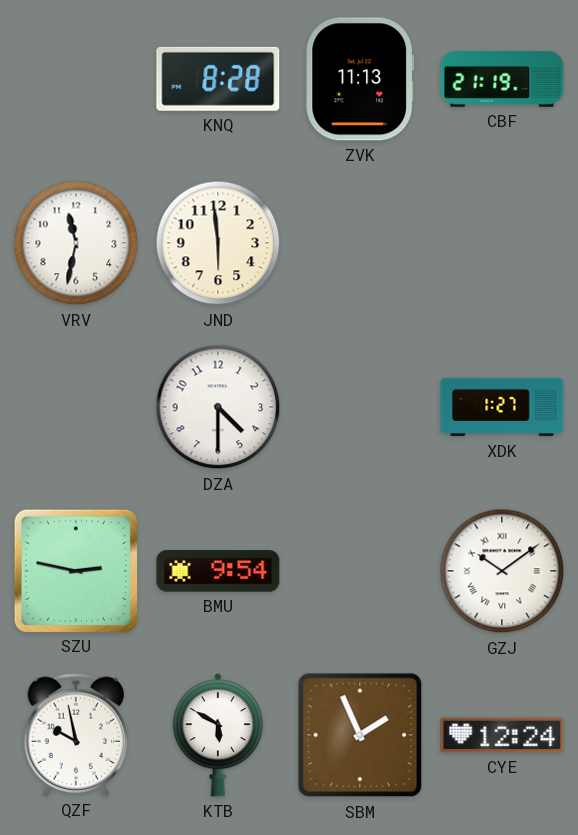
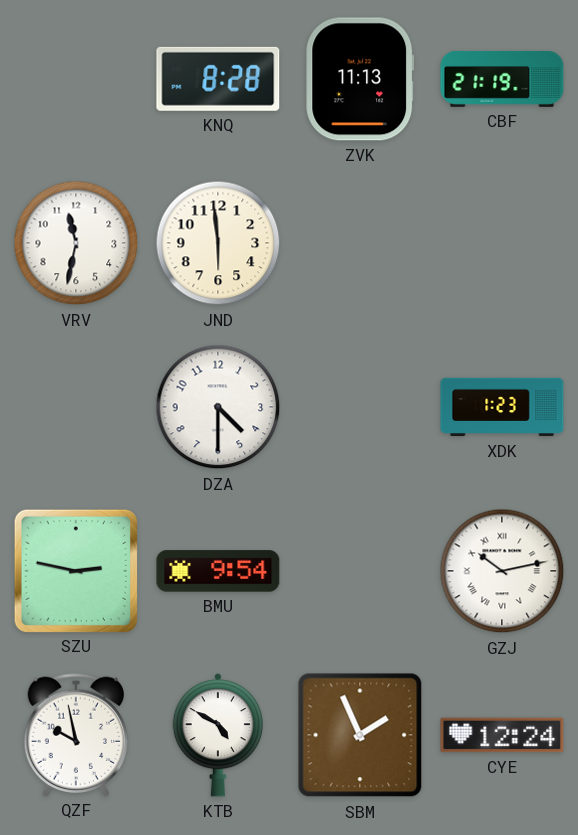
XDK: 1:27 -> 1:23 (502, 407)
GZJ: 10:09 -> 10:13 (502, 571)
KTB: 5:50 -> 4:50 (217, 735)
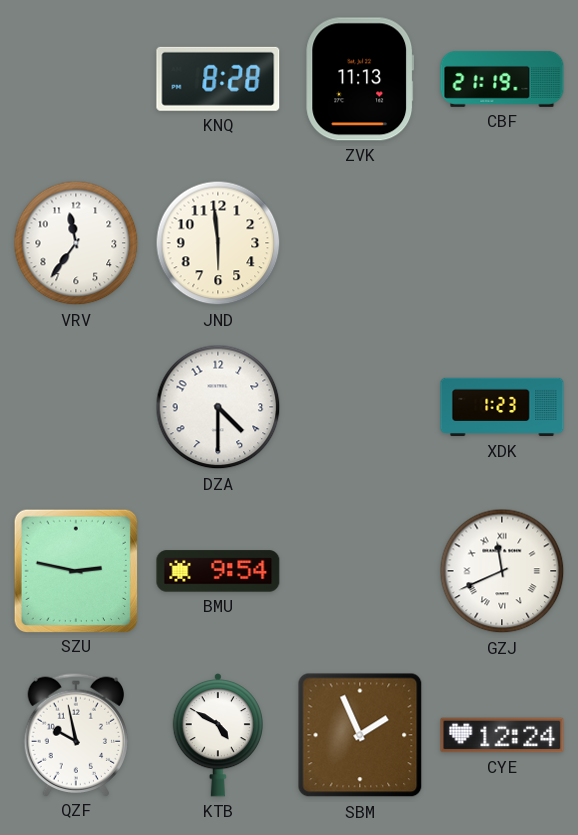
VRV: 11:32 -> 11:36 (76, 243)
GZJ: 10:13 -> 11:41 (502, 571)
